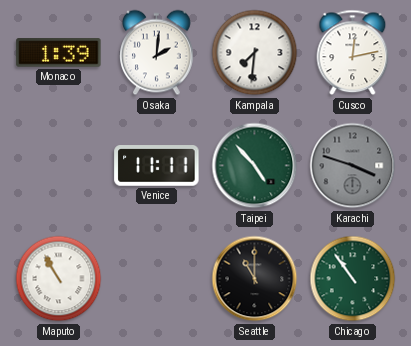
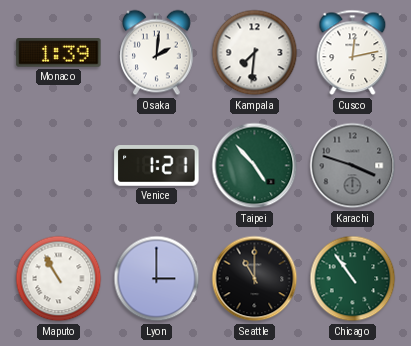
Venice: 11:11 -> 1:21 (157, 166)
Lyon: none -> 3:00 (157, 279)
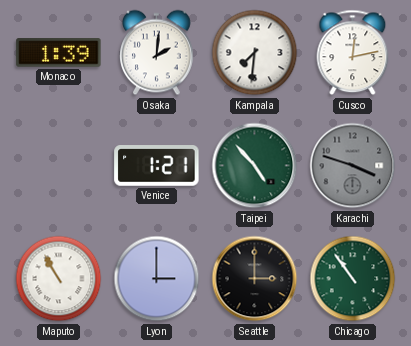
Seattle: 11:00 -> 3:00 (255, 279)
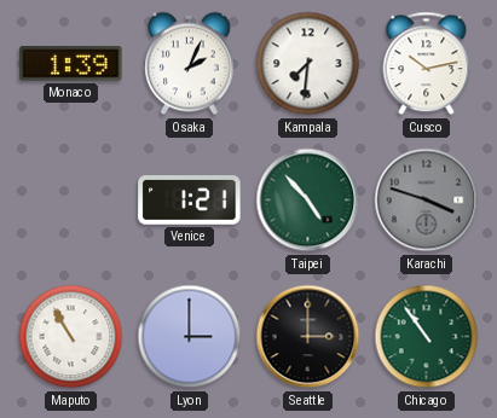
Osaka: 2:01 -> 2:04 (190, 64)
Cusco: 12:13 -> 10:13 (427, 64)
